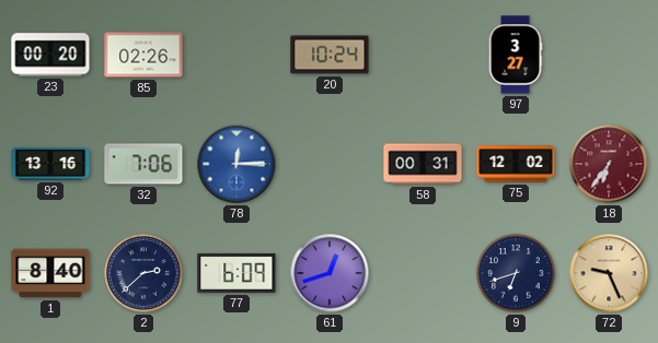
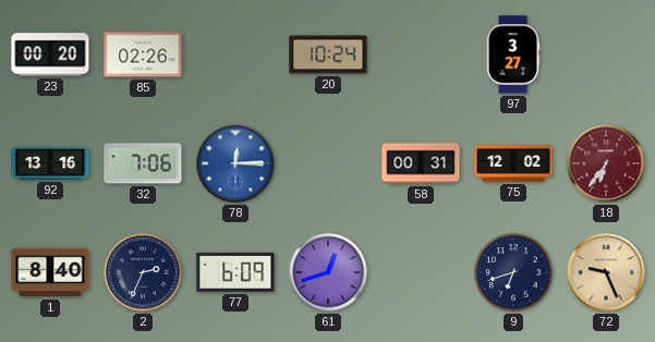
2: 2:38 -> 2:34 (143, 272)
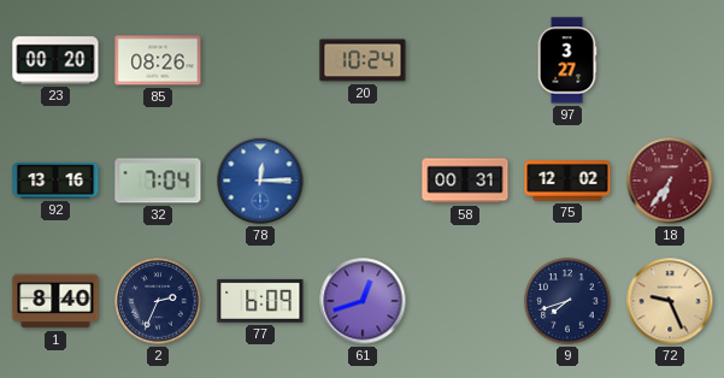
85: 02:26 -> 08:26 (158, 60)
32: 7:06 -> 7:04 (158, 181)
9: 6:42 -> 7:42 (567, 301)
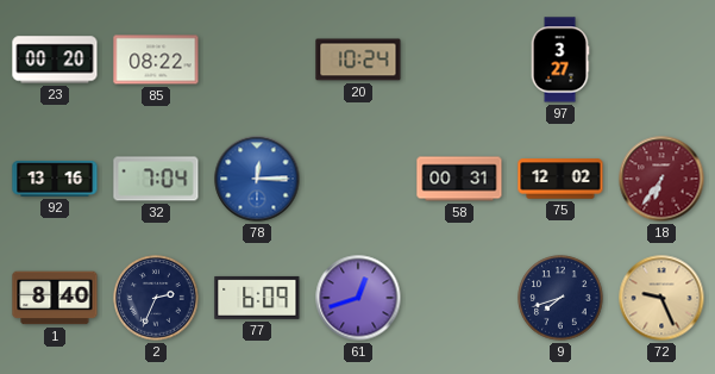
85: 08:26 -> 08:22 (156, 60)
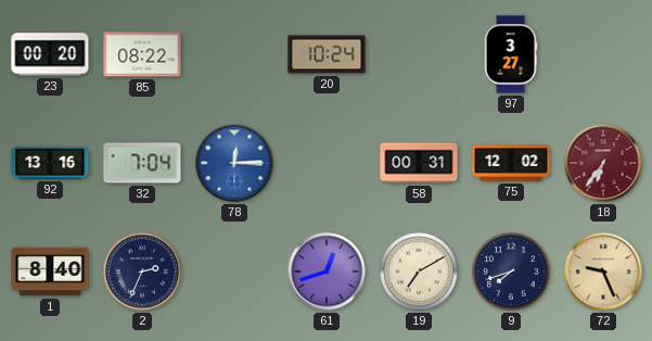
77: 6:09 -> none (257, 298)
19: none -> 7:10 (419, 271)
